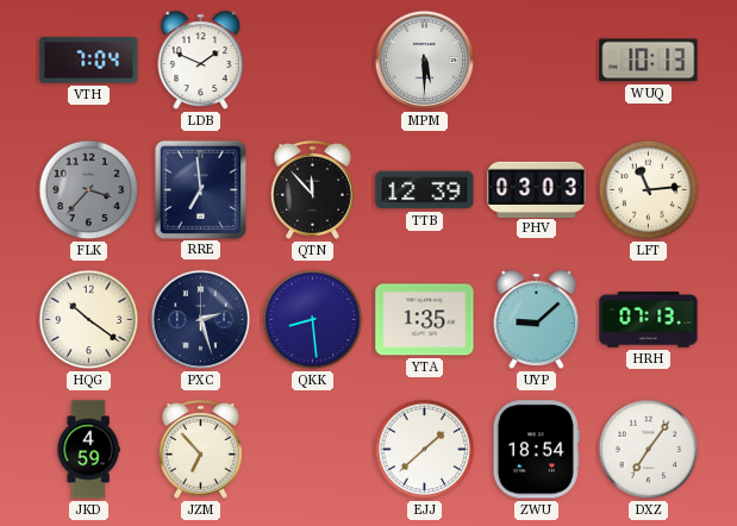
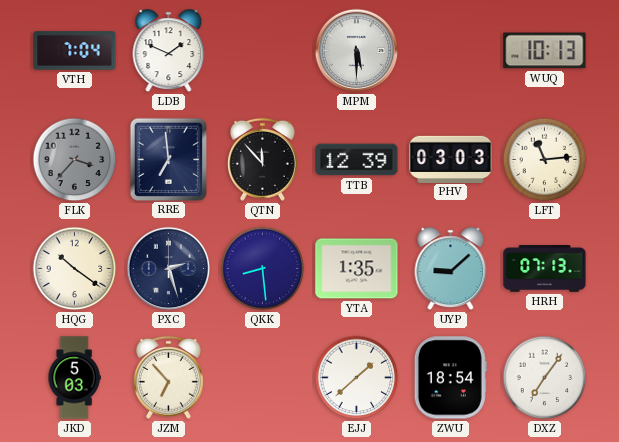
JKD: 4:59 -> 5:03 (74, 378)
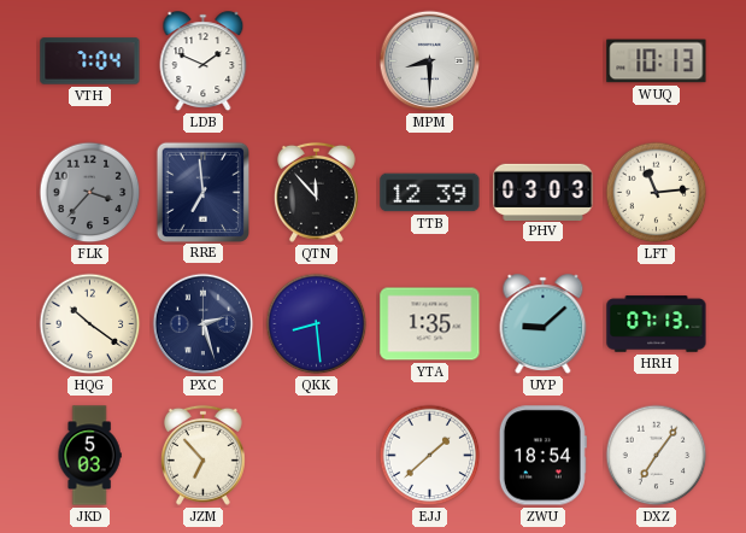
MPM: 5:30 -> 8:30 (430, 61)
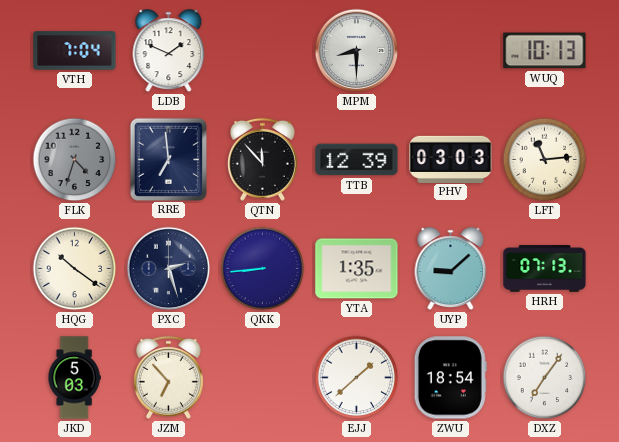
FLK: 3:37 -> 4:33 (75, 160)
QKK: 8:29 -> 8:44 (263, 269)
